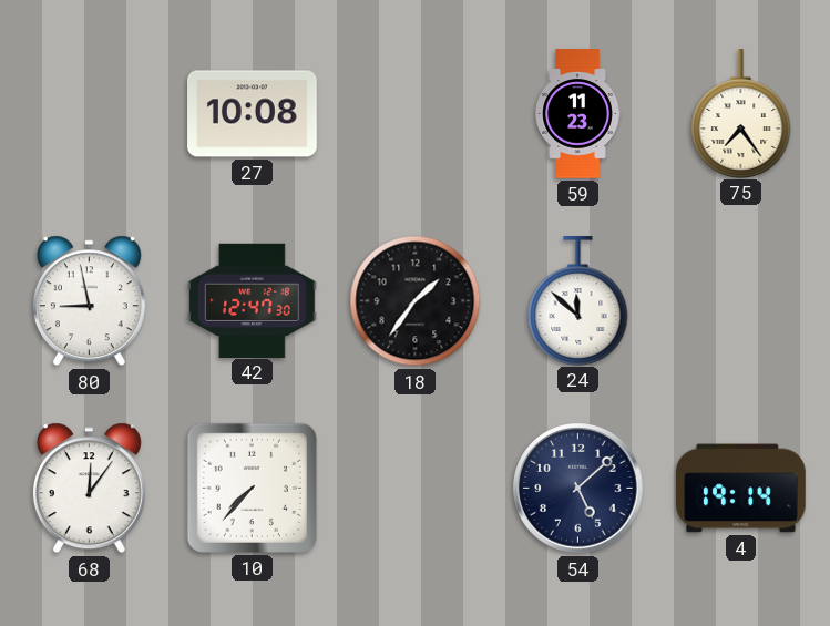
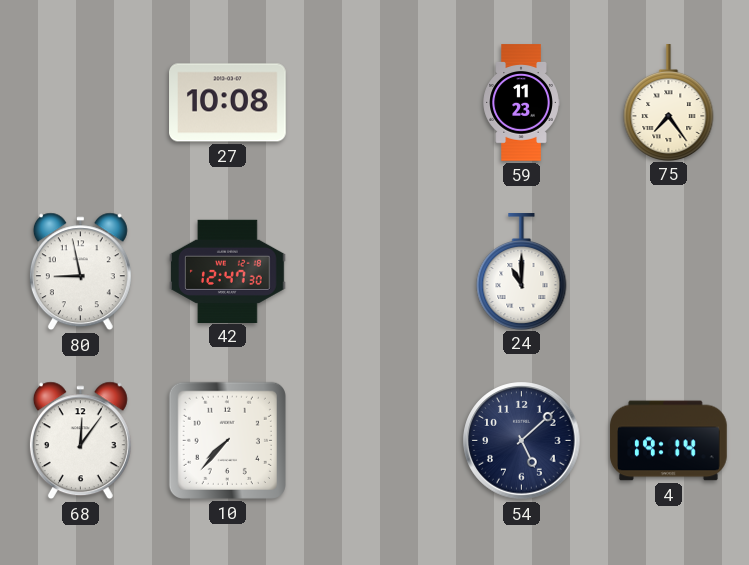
18: 1:36 -> none (416, 301)
24: 11:52 -> 11:00 (522, 271)
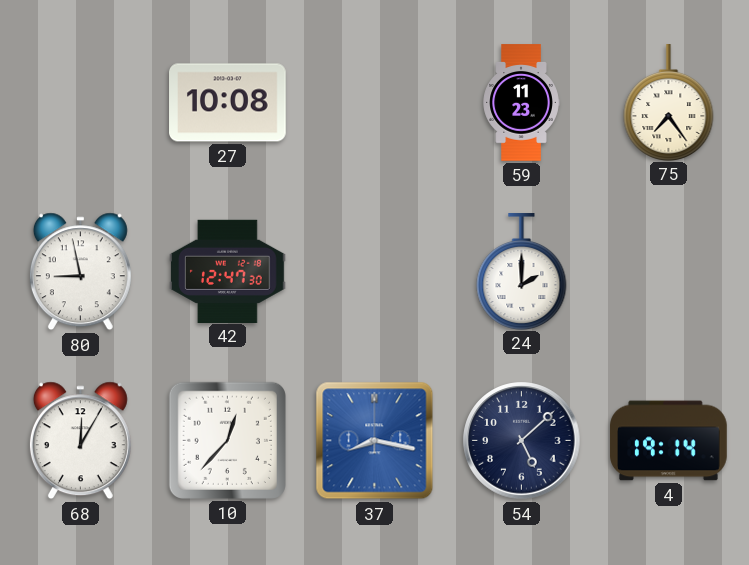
24: 11:00 -> 2:00 (522, 271)
68: 12:06 -> 12:05 (80, 441)
10: 7:37 -> 12:37 (227, 440)
37: none -> 8:17 (375, 441)
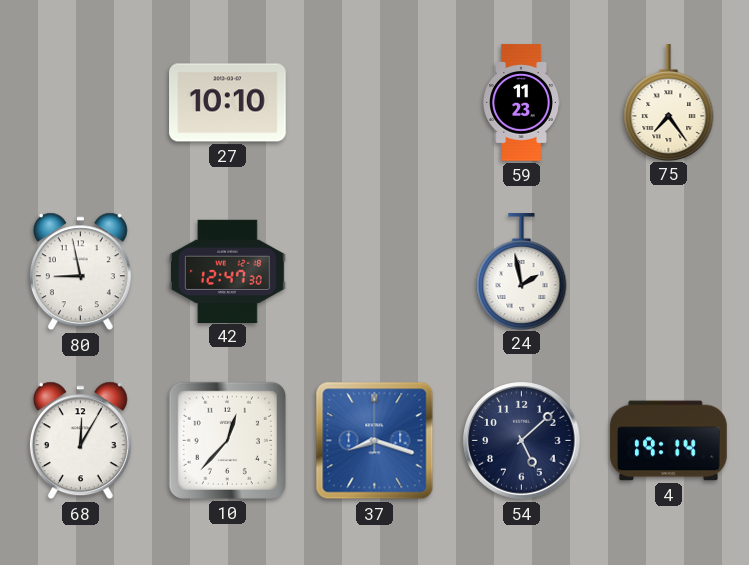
27: 10:08 -> 10:10 (228, 103)
24: 2:00 -> 1:58 (522, 271)
37: 8:17 -> 8:18 (375, 441)
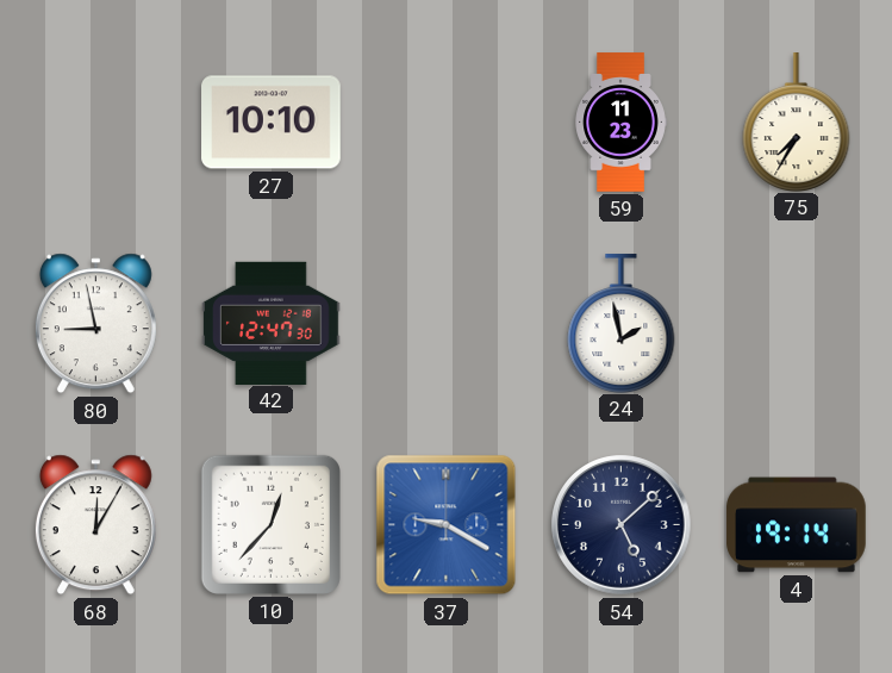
75: 7:24 -> 7:35 (797, 121)
37: 8:18 -> 9:20 (447, 525)
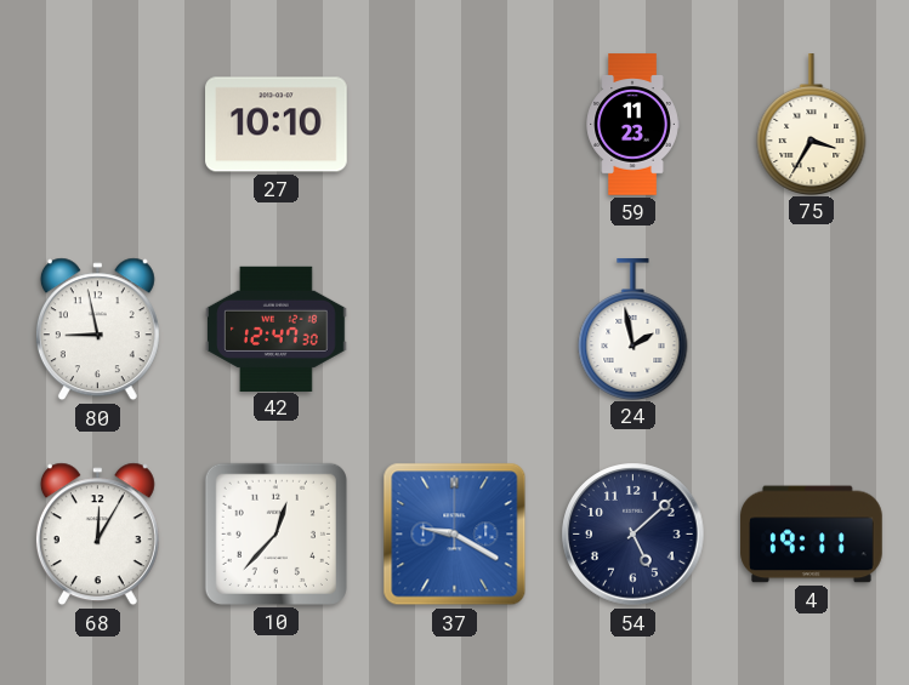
75: 7:35 -> 3:35 (812, 124)
4: 19:14 -> 19:11 (812, 535)
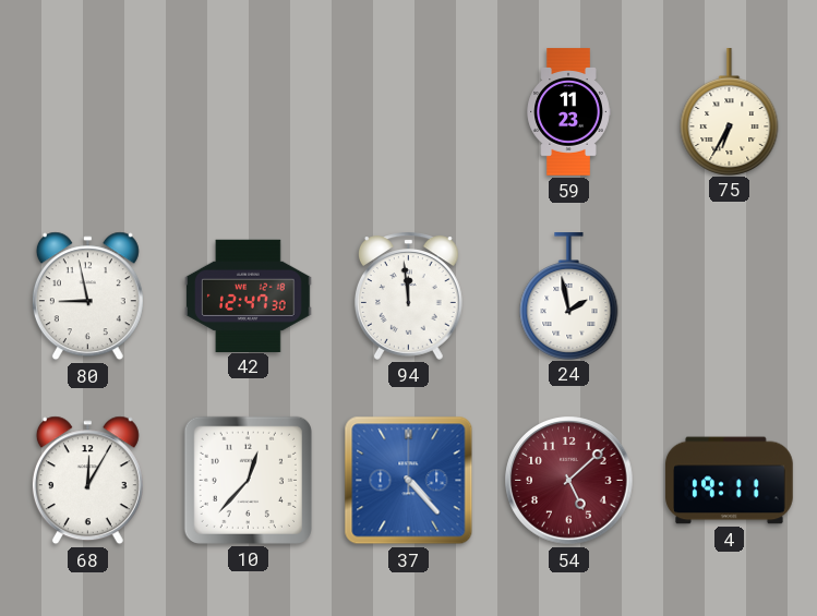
27: 10:10 -> none (277, 125)
75: 3:35 -> 6:35 (730, 111)
94: none -> 11:59 (408, 295)
37: 9:20 -> 4:23 (409, 481)
54 dial: navy -> burgundy (569, 481)
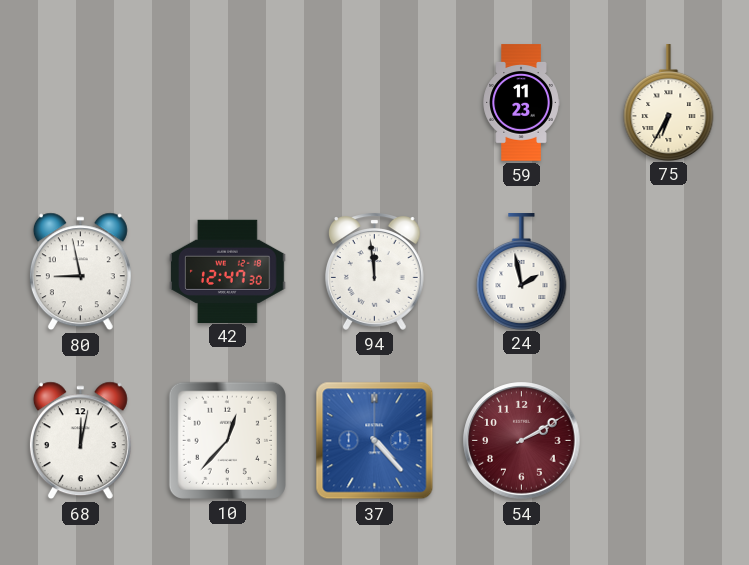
68: 12:05 -> 12:02 (80, 441)
54: 5:08 -> 2:10 (522, 441)
4: 19:11 -> none (730, 481)
